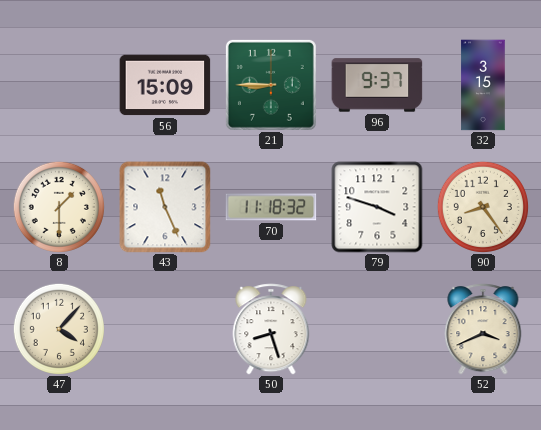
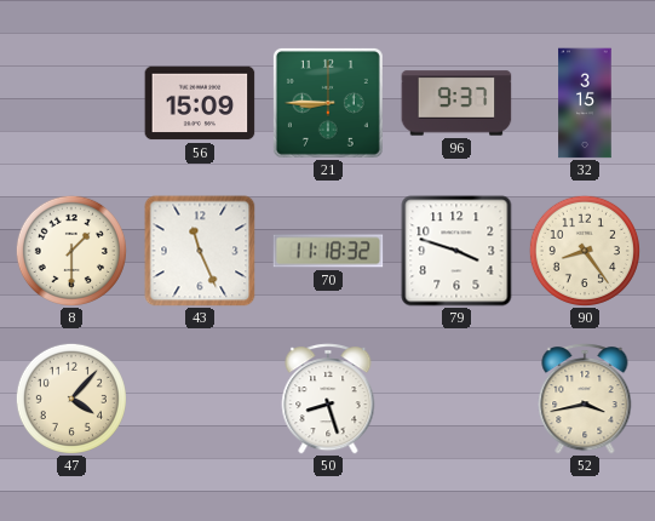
52: 3:41 -> 3:43 (585, 399)
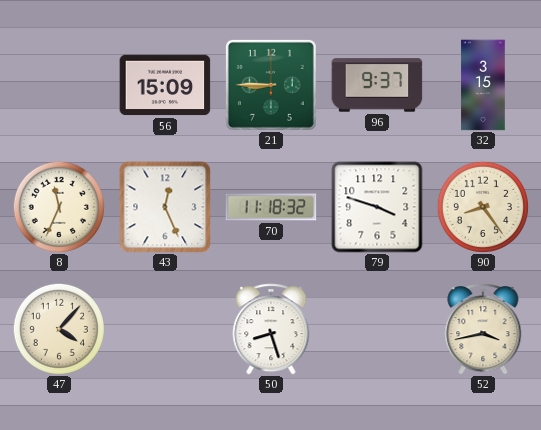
8: 1:30 -> 11:34 (59, 207)
43: 11:26 -> 12:26 (165, 207)
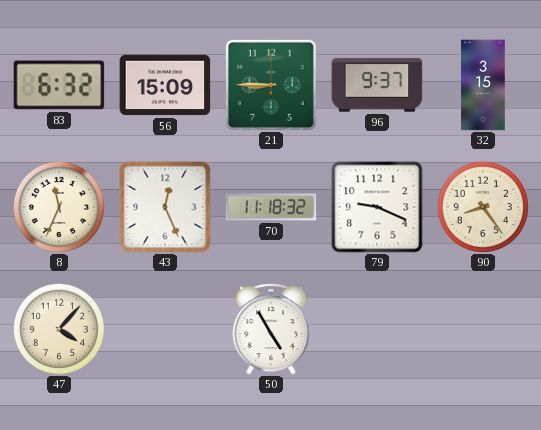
83: none -> 6:32 (59, 85)
79: 3:48 -> 9:19 (377, 207)
50: 8:27 -> 4:55 (271, 329)
52: 3:43 -> none (483, 329)
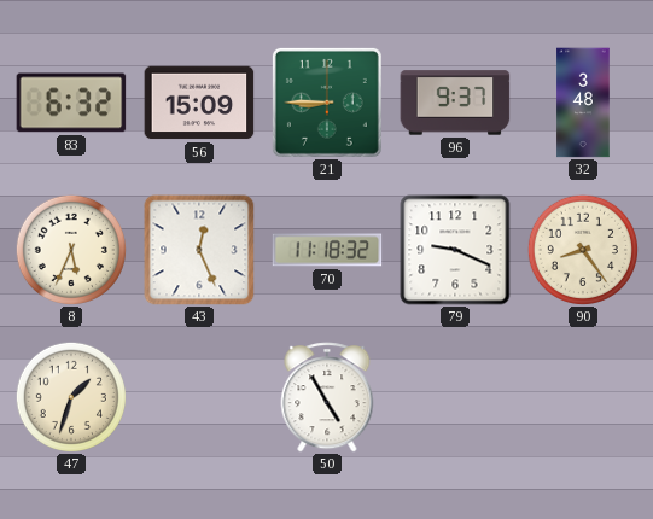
32: 3:15 -> 3:48 (583, 103)
8: 11:34 -> 5:34 (71, 250)
47: 4:07 -> 1:33 (71, 397)
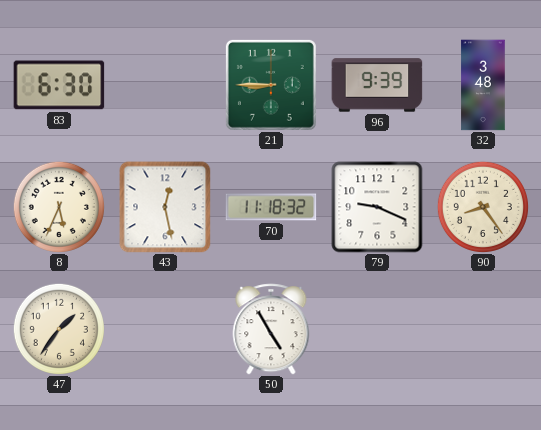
83: 6:32 -> 6:30 (59, 85)
56: 15:09 -> none (199, 103)
96: 9:37 -> 9:39 (377, 85)
43: 12:26 -> 12:28 (165, 207)
47: 1:33 -> 1:36 (59, 329)
